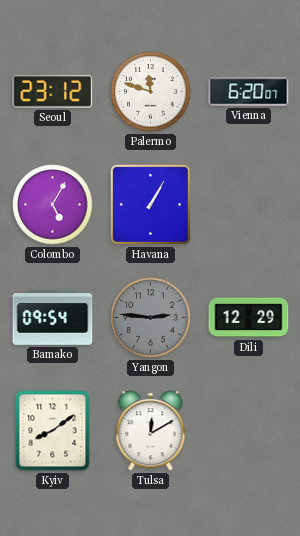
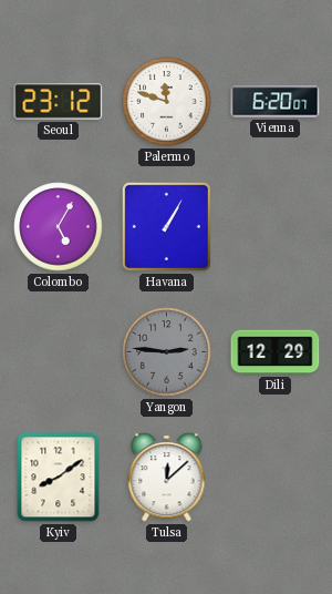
Bamako: 09:54 -> none (53, 318)
Tulsa: 12:10 -> 12:08 (167, 478)
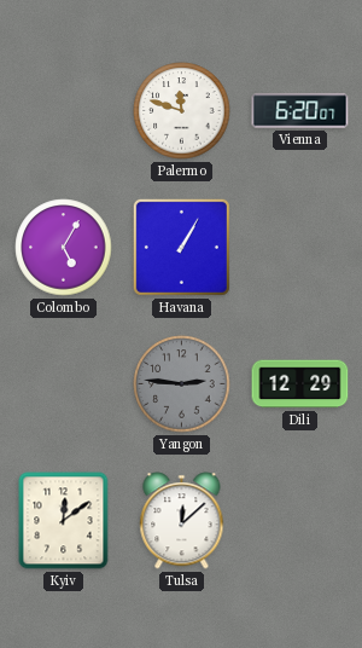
Seoul: 23:12 -> none (59, 102)
Kyiv: 8:09 -> 12:09 (64, 521)
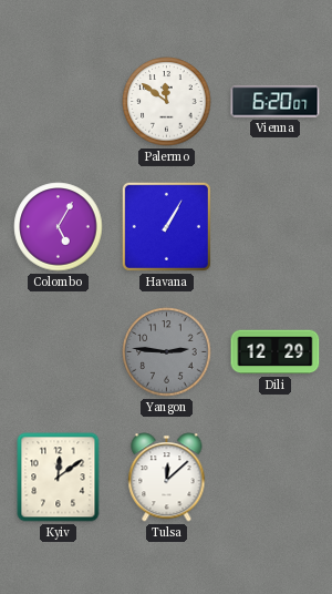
Palermo: 11:48 -> 11:51 (167, 102)
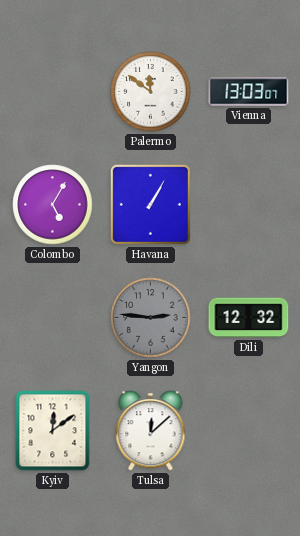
Vienna: 6:20 -> 13:03 (249, 92)
Dili: 12:29 -> 12:32 (249, 318)
